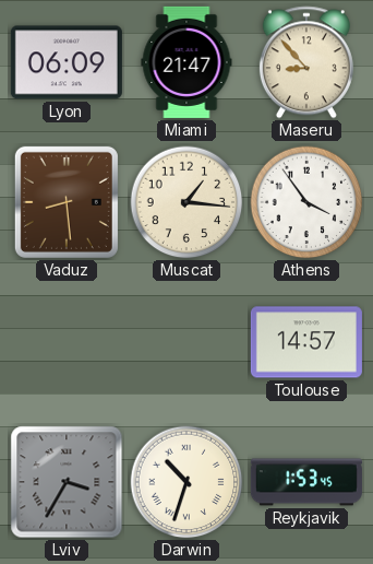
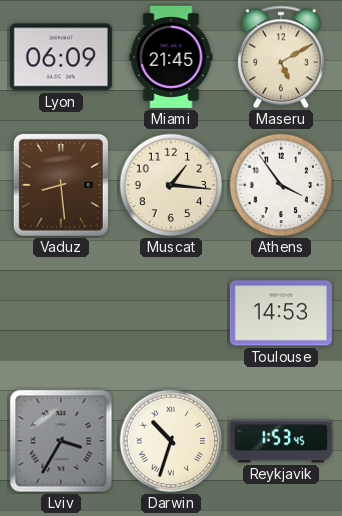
Miami: 21:47 -> 21:45 (171, 57)
Maseru: 8:53 -> 5:10 (281, 57)
Toulouse: 14:57 -> 14:53 (281, 313)
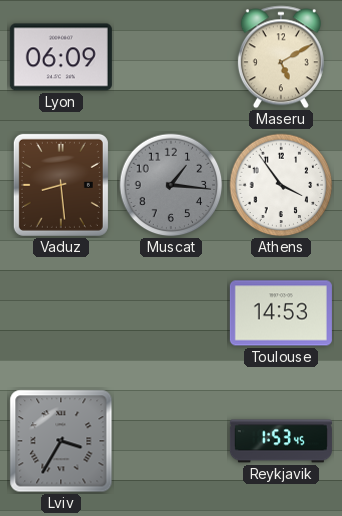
Miami: 21:45 -> none (171, 57)
Muscat dial: cream -> grey (171, 185)
Darwin: 10:33 -> none (171, 441)
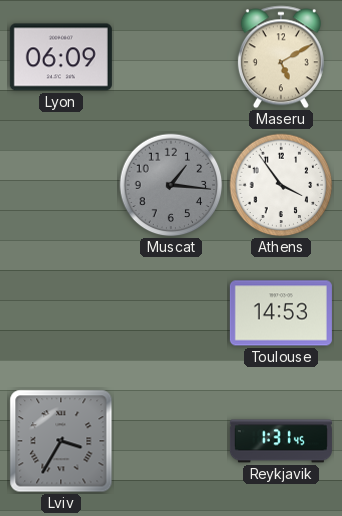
Vaduz: 8:29 -> none (61, 185)
Reykjavik: 1:53 -> 1:31 (281, 441)
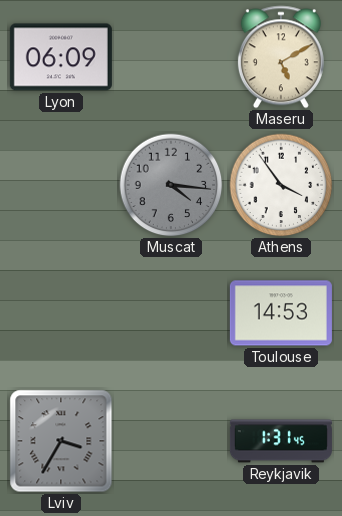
Muscat: 1:16 -> 4:16 (171, 185)
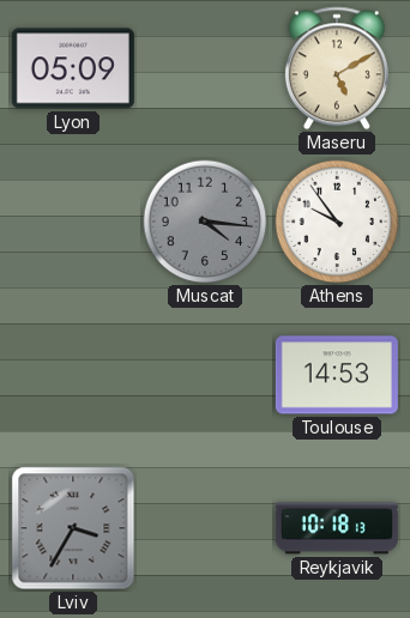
Lyon: 06:09 -> 05:09 (73, 68)
Athens: 3:54 -> 9:54 (337, 222)
Reykjavik: 1:31 -> 10:18 (337, 528)
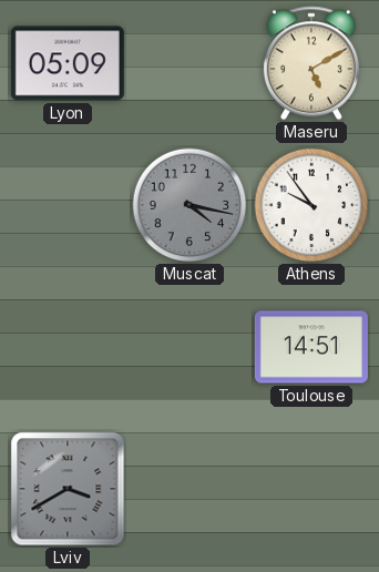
Muscat: 4:16 -> 4:17 (189, 205)
Toulouse: 14:53 -> 14:51 (311, 347)
Lviv: 3:35 -> 3:40 (68, 489)
Reykjavik: 10:18 -> none (337, 528)
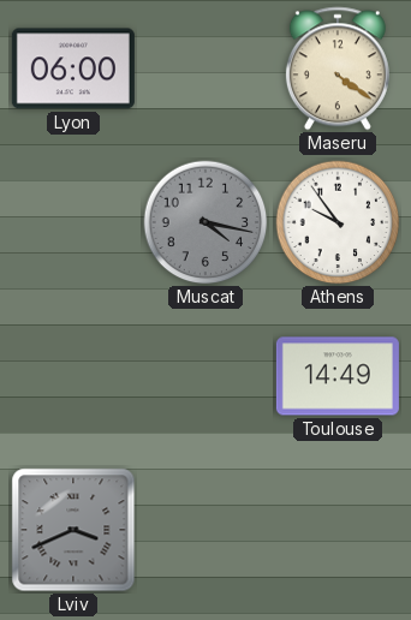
Lyon: 05:09 -> 06:00 (73, 68)
Maseru: 5:10 -> 4:21 (338, 68)
Toulouse: 14:51 -> 14:49 (338, 376)
Lviv: 3:40 -> 3:41 (73, 530)
